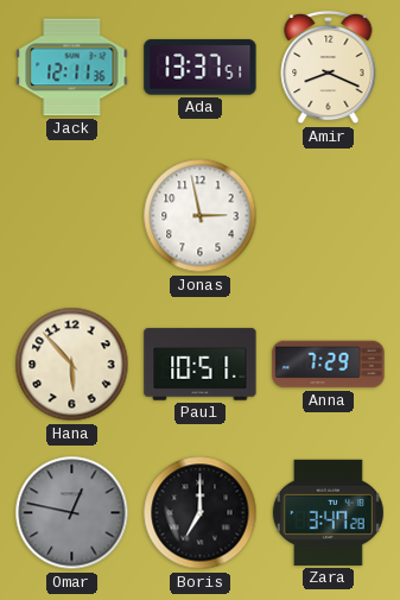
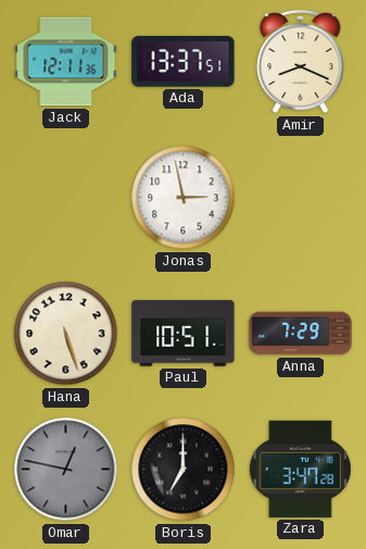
Hana: 5:53 -> 5:27 (66, 334)
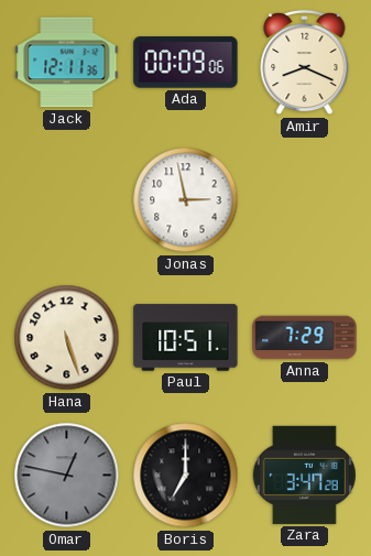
Ada: 13:37 -> 00:09 (186, 63)
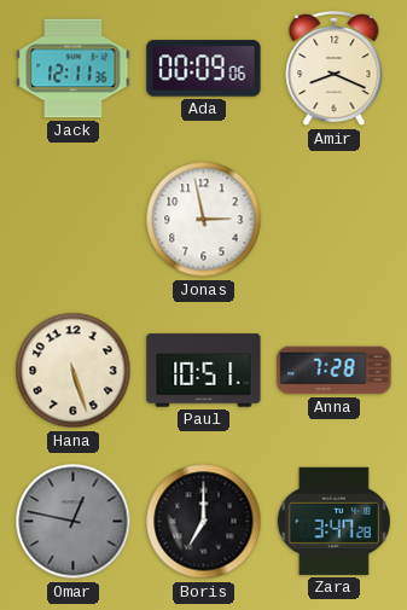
Anna: 7:29 -> 7:28 (335, 371)
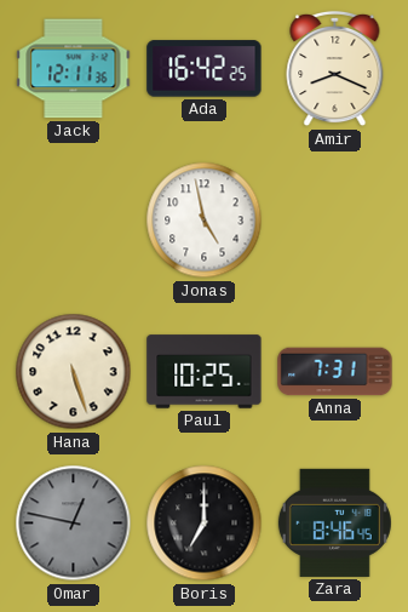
Ada: 00:09 -> 16:42 (205, 69)
Jonas: 2:58 -> 4:58 (205, 221)
Paul: 10:51 -> 10:25 (205, 372)
Anna: 7:28 -> 7:31 (335, 372)
Zara: 3:47 -> 8:46 (334, 522)
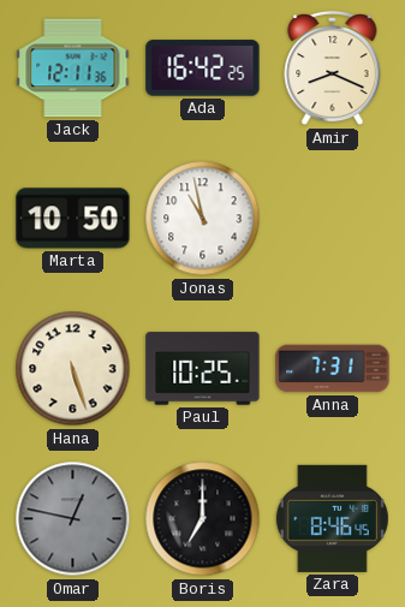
Marta: none -> 10:50 (73, 219)
Jonas: 4:58 -> 10:58 (203, 219)
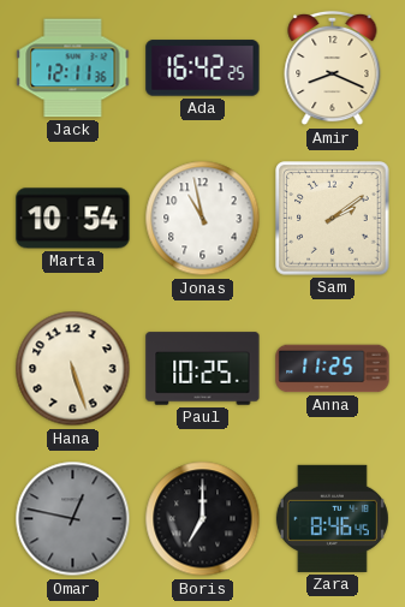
Marta: 10:50 -> 10:54 (73, 219)
Sam: none -> 2:09 (333, 219)
Anna: 7:31 -> 11:25 (333, 369)
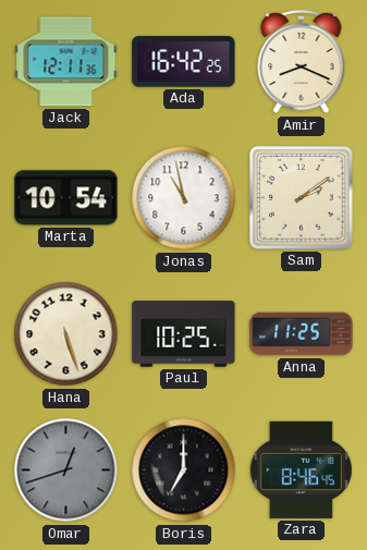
Omar: 12:47 -> 12:42 (66, 470)
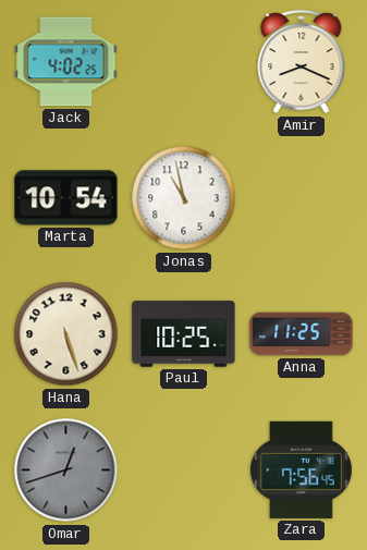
Jack: 12:11 -> 4:02 (66, 62)
Ada: 16:42 -> none (184, 62)
Sam: 2:09 -> none (302, 198)
Boris: 7:00 -> none (184, 470)
Zara: 8:46 -> 7:56 (301, 469)
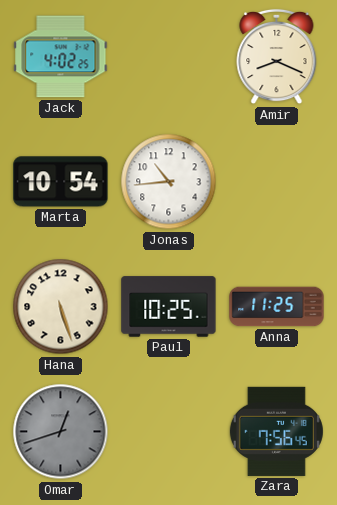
Jonas: 10:58 -> 10:44 (169, 182)
